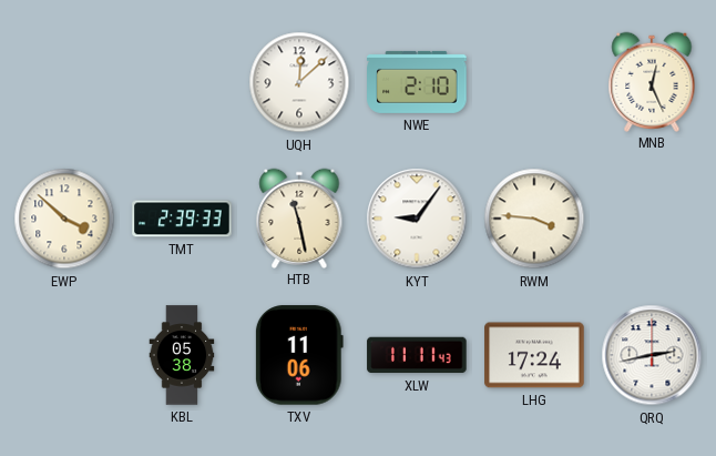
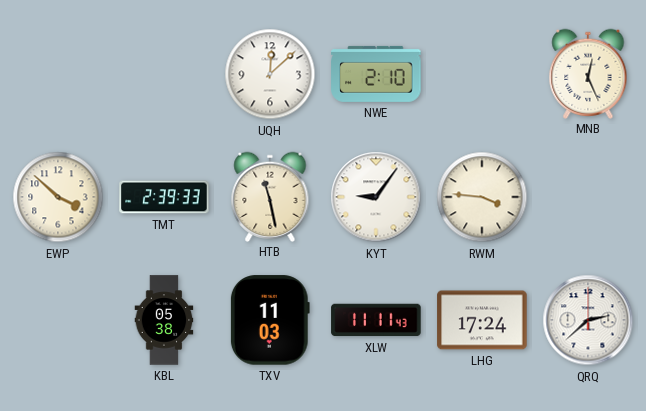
TXV: 11:06 -> 11:03 (270, 320)
QRQ: 2:43 -> 2:38 (588, 320)
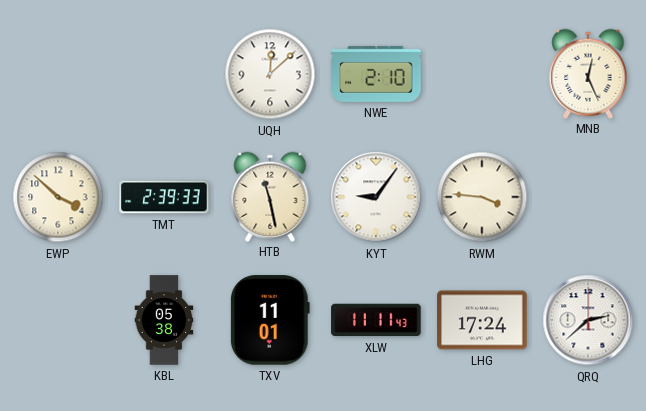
TXV: 11:03 -> 11:01 (270, 320)
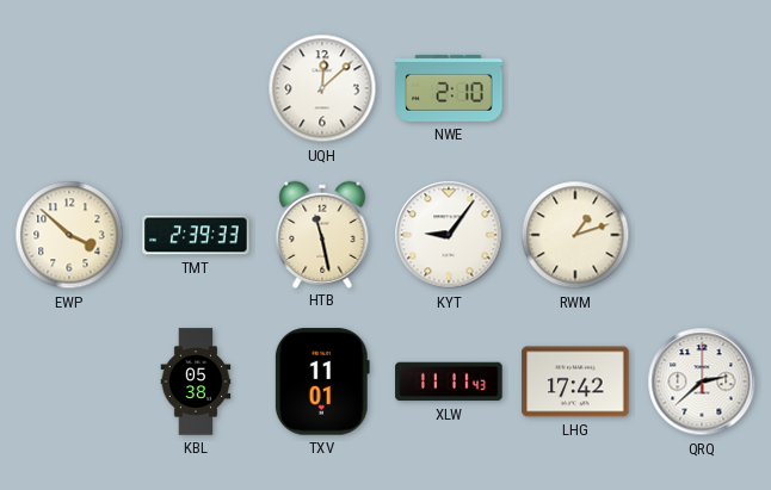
MNB: 12:26 -> none (588, 73)
RWM: 3:46 -> 1:12 (575, 235)
LHG: 17:24 -> 17:42 (575, 382)
